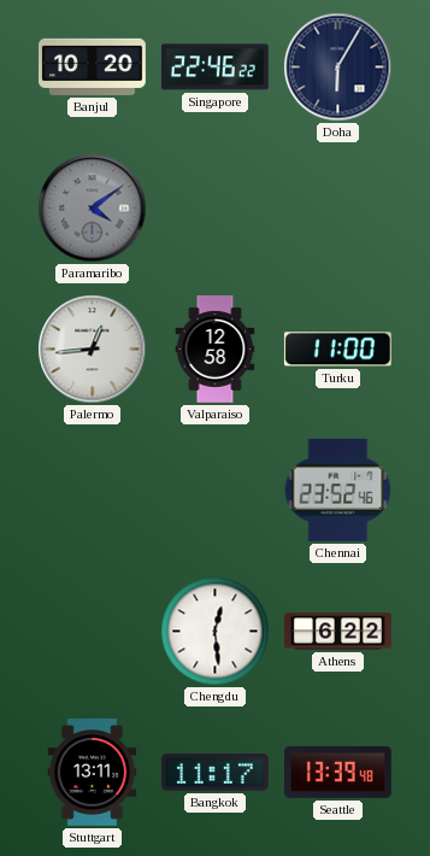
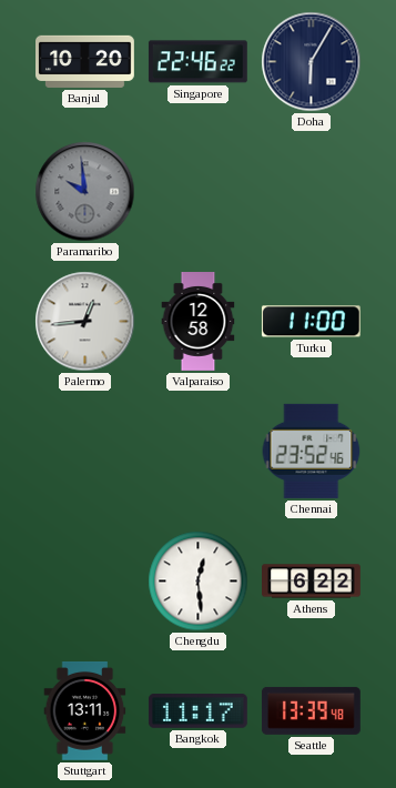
Paramaribo: 4:09 -> 9:59 (85, 192)
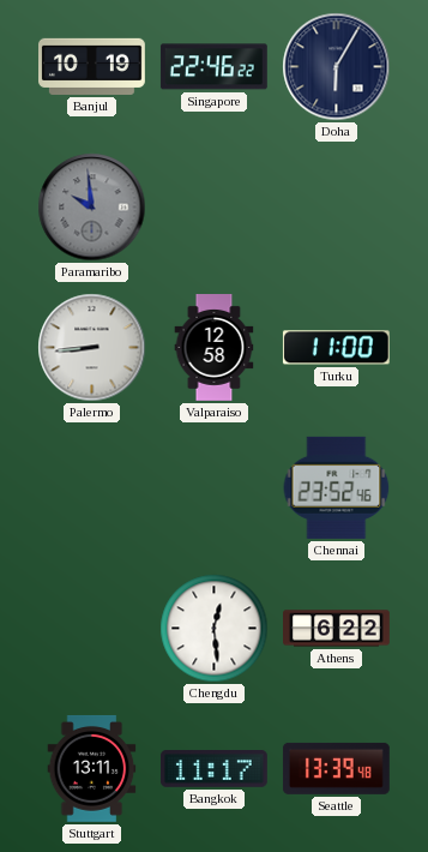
Banjul: 10:20 -> 10:19 (92, 66)
Palermo: 12:44 -> 8:44 (92, 348)
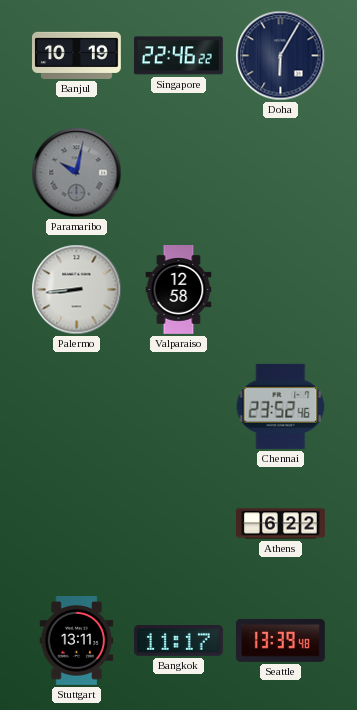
Paramaribo: 9:59 -> 10:02 (77, 173)
Turku: 11:00 -> none (336, 348)
Chengdu: 12:29 -> none (215, 629)
